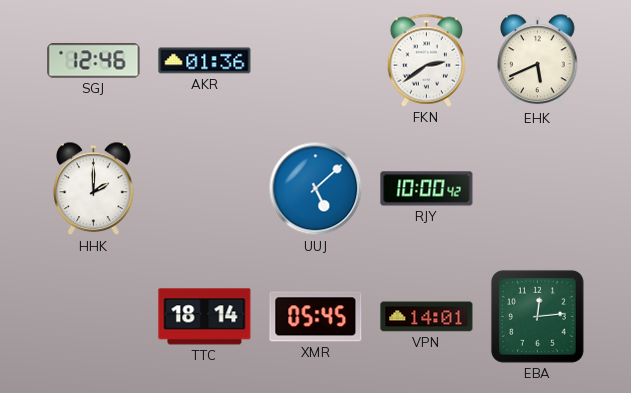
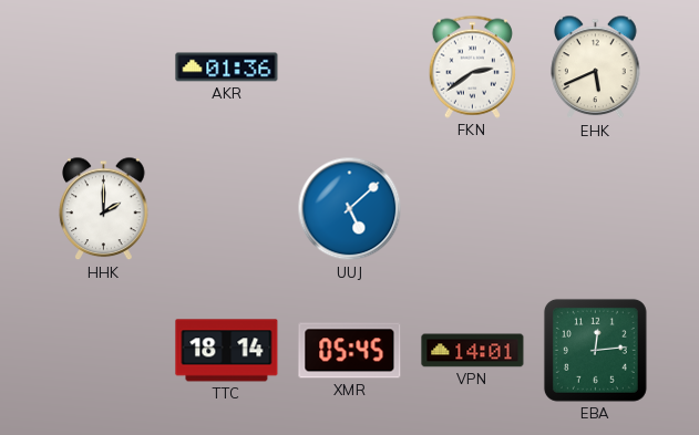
SGJ: 12:46 -> none (94, 61)
RJY: 10:00 -> none (427, 189)
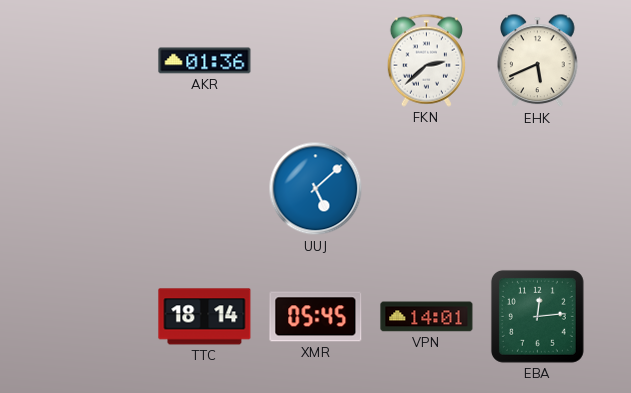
FKN: 2:39 -> 2:38 (426, 60)
HHK: 2:00 -> none (104, 209)
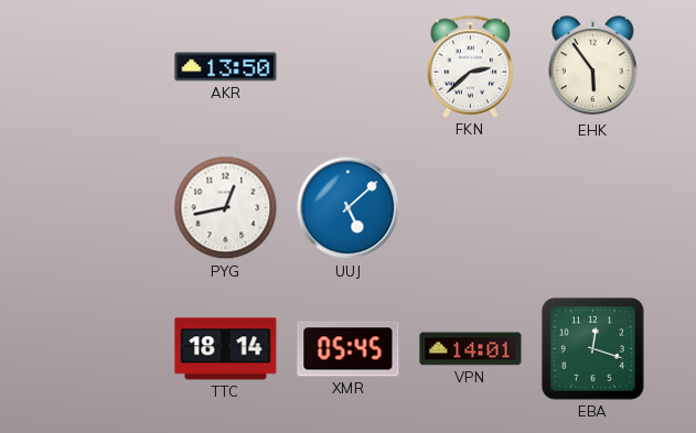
AKR: 01:36 -> 13:50 (226, 67)
EHK: 5:41 -> 5:54 (593, 67)
PYG: none -> 12:43 (226, 208)
EBA: 12:14 -> 12:18 (592, 348)
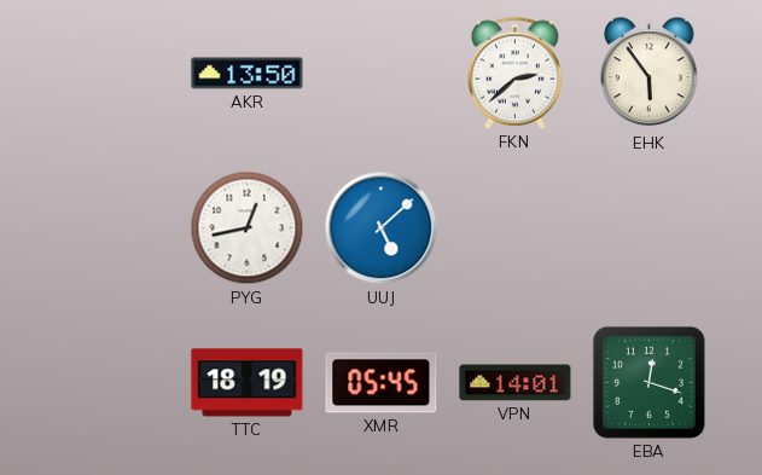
TTC: 18:14 -> 18:19 (248, 383)
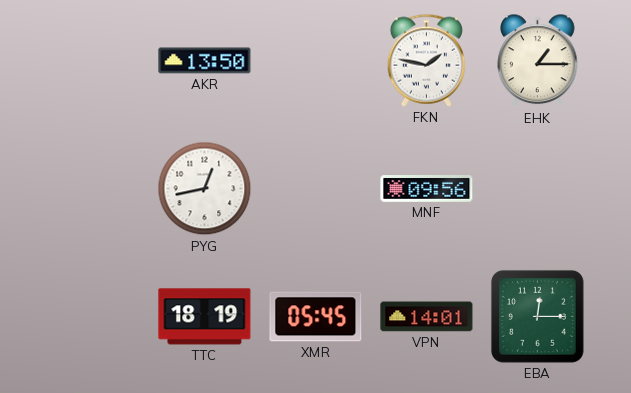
FKN: 2:38 -> 1:47 (426, 60)
EHK: 5:54 -> 1:15 (538, 61)
UUJ: 5:08 -> none (382, 228)
MNF: none -> 09:56 (427, 189)
EBA: 12:18 -> 12:15 (537, 316)
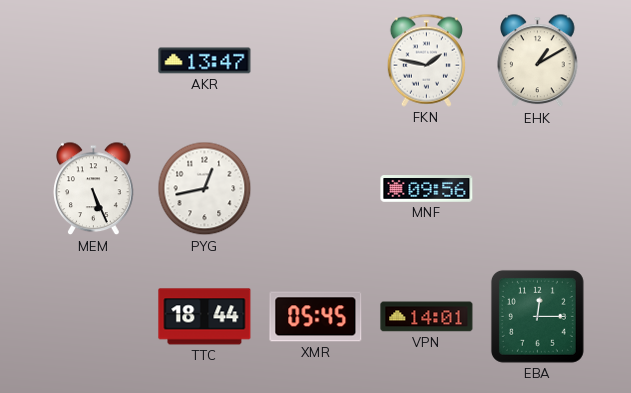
AKR: 13:50 -> 13:47 (205, 61)
EHK: 1:15 -> 1:10 (538, 61)
MEM: none -> 5:26 (94, 189)
TTC: 18:19 -> 18:44 (205, 317)
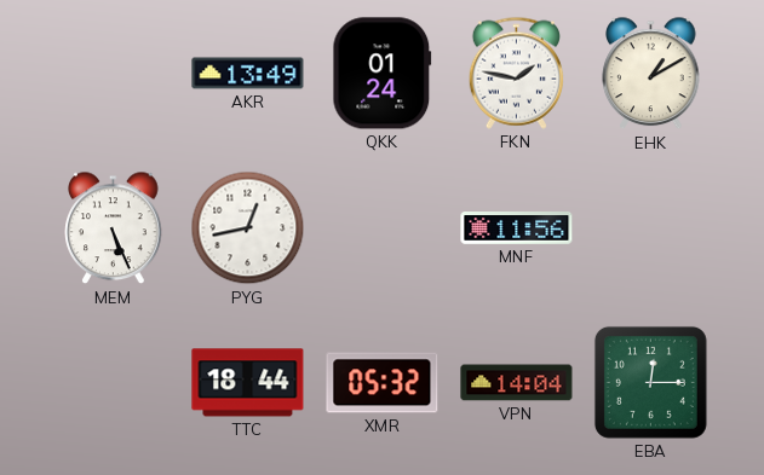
AKR: 13:47 -> 13:49 (248, 74)
QKK: none -> 01:24 (383, 74)
MNF: 09:56 -> 11:56 (517, 228)
XMR: 05:45 -> 05:32 (383, 383)
VPN: 14:01 -> 14:04 (517, 383)
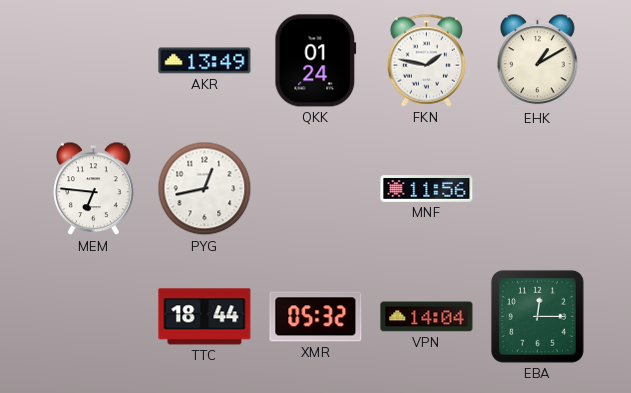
MEM: 5:26 -> 6:46 (94, 189)
